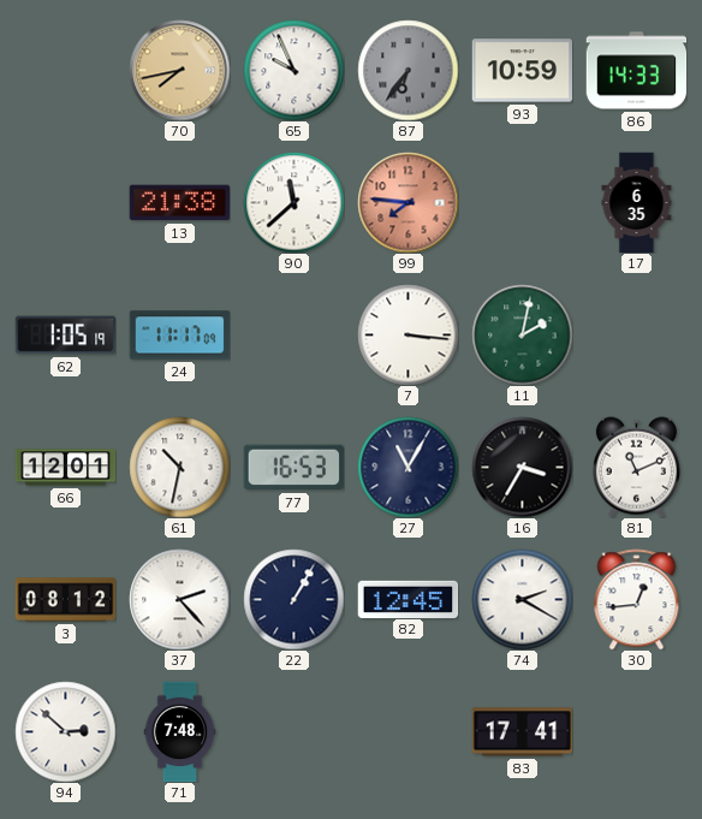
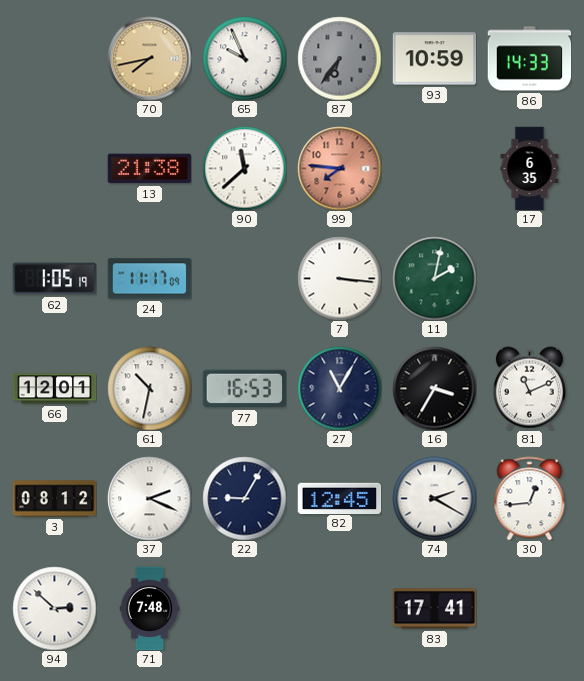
37: 2:23 -> 2:19 (149, 498)
22: 1:05 -> 9:05 (244, 498)
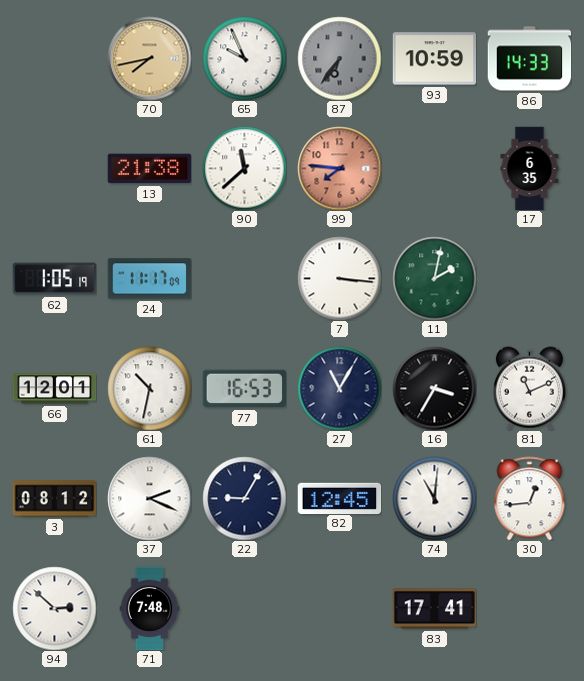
74: 2:20 -> 11:01 (434, 498)
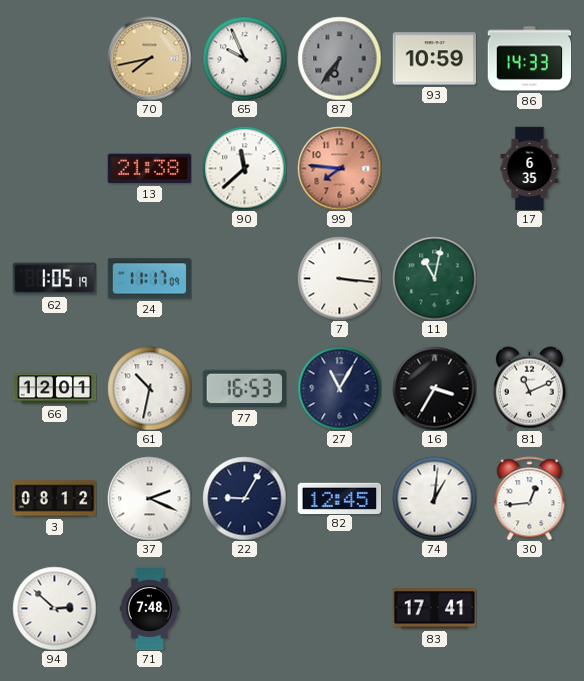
11: 2:02 -> 11:02 (434, 278)
74: 11:01 -> 1:01 (434, 498)
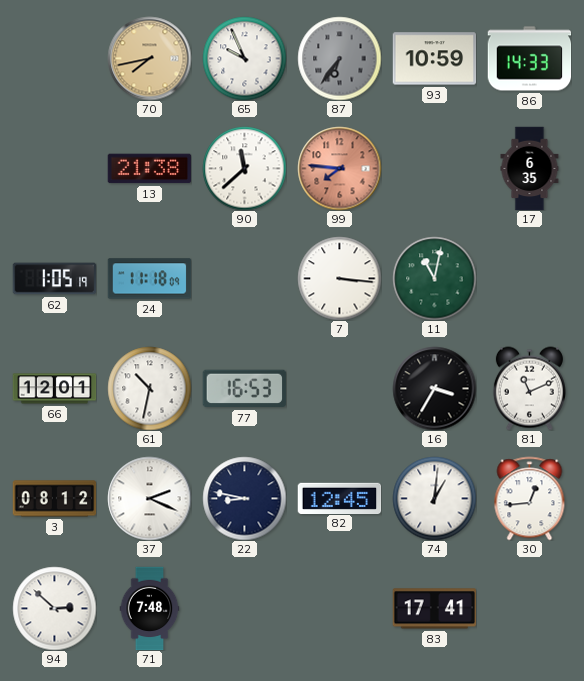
24: 11:17 -> 11:18 (149, 279)
27: 11:05 -> none (339, 388)
22: 9:05 -> 8:47 (244, 498)
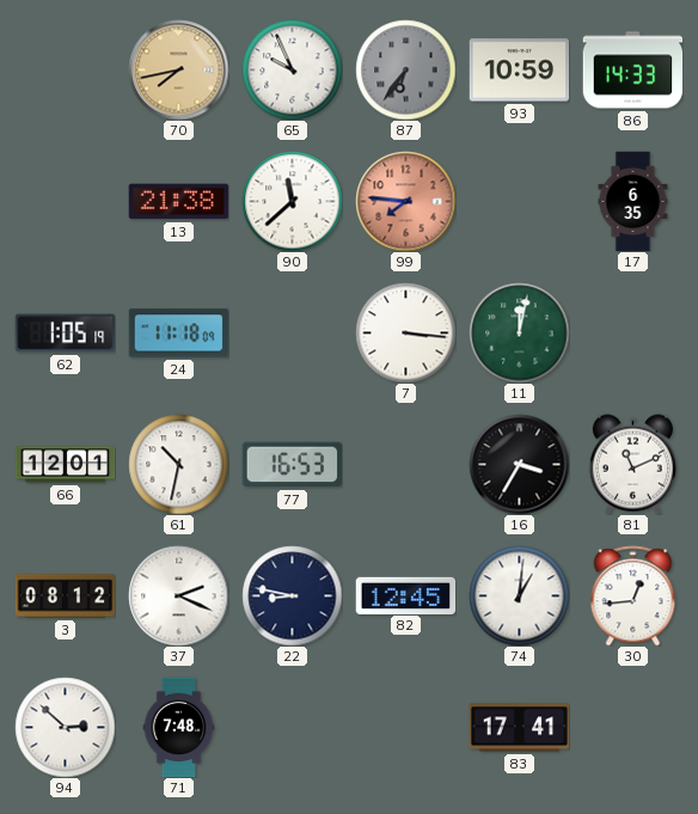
11: 11:02 -> 12:02 (519, 332)
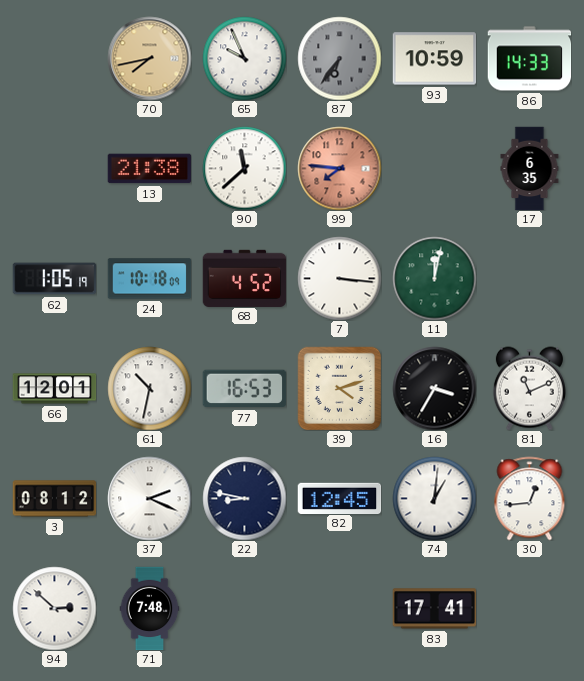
24: 11:18 -> 10:18 (149, 279)
68: none -> 4:52 (244, 278)
39: none -> 4:12 (339, 388)
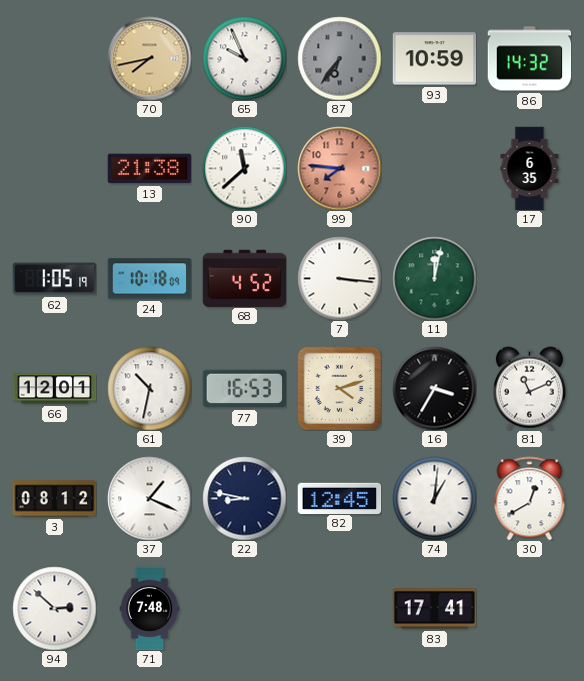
86: 14:33 -> 14:32 (529, 59)
37: 2:19 -> 1:19 (149, 498)
30: 12:44 -> 12:40 (530, 498)
